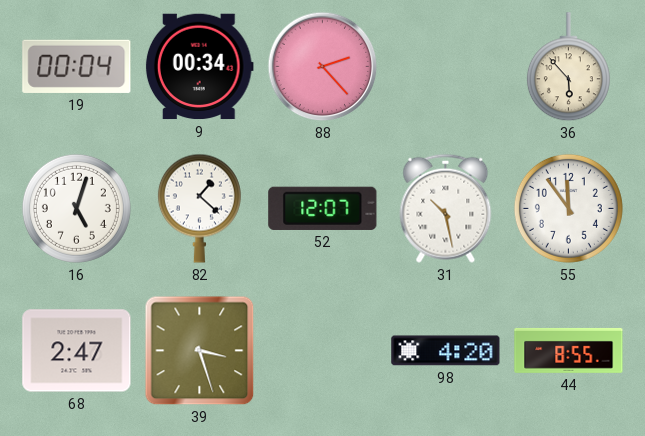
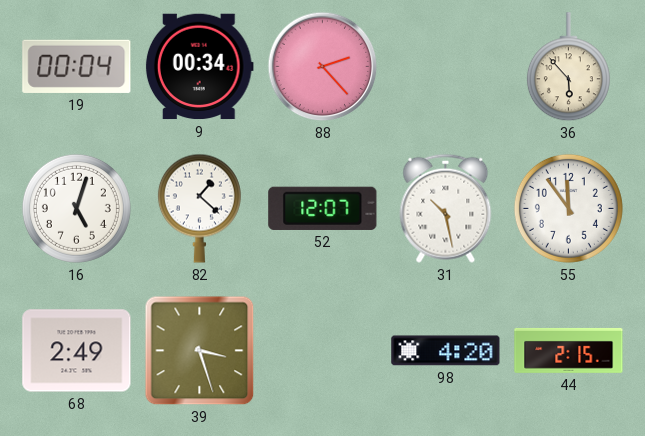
68: 2:47 -> 2:49 (77, 351)
44: 8:55 -> 2:15 (569, 350)
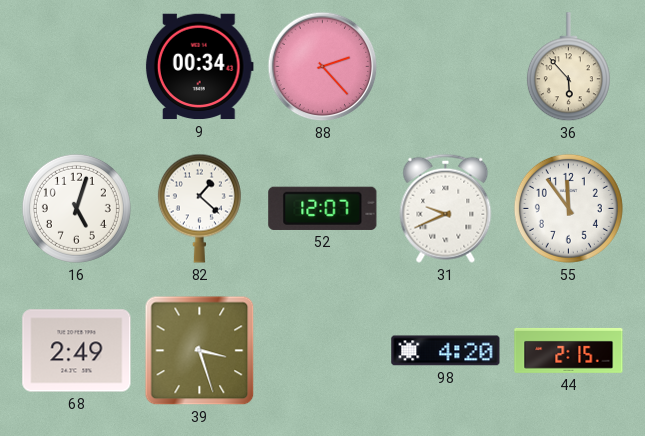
19: 00:04 -> none (77, 66)
31: 10:28 -> 9:41 (446, 208)
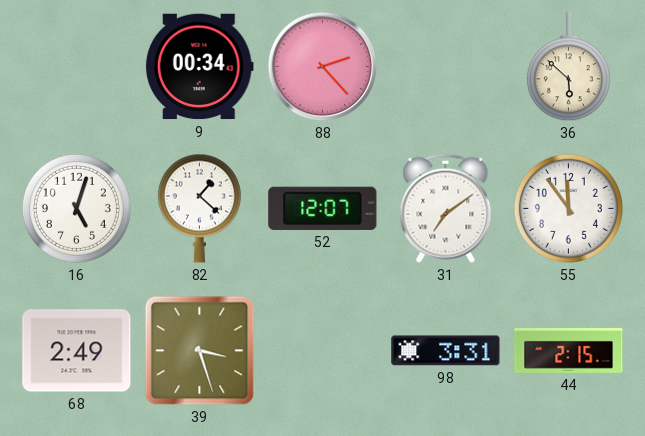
36: 5:53 -> 5:52 (568, 67)
31: 9:41 -> 7:09 (446, 208)
98: 4:20 -> 3:31 (446, 351)
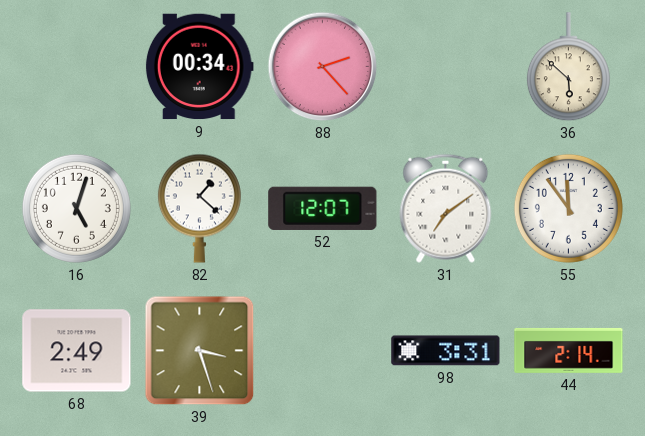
44: 2:15 -> 2:14 (569, 350)
